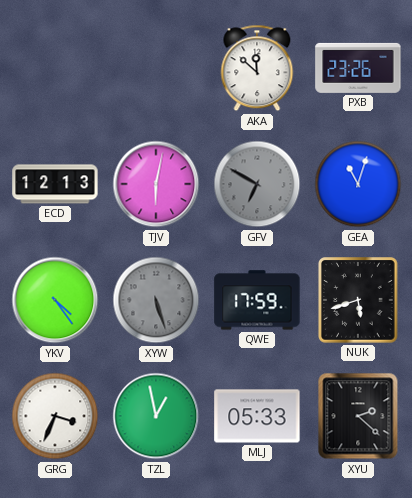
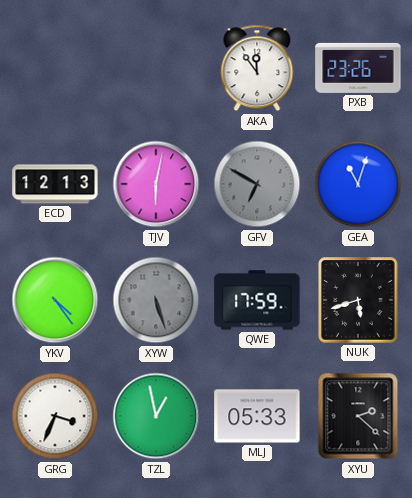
AKA: 11:52 -> 11:54 (257, 68)
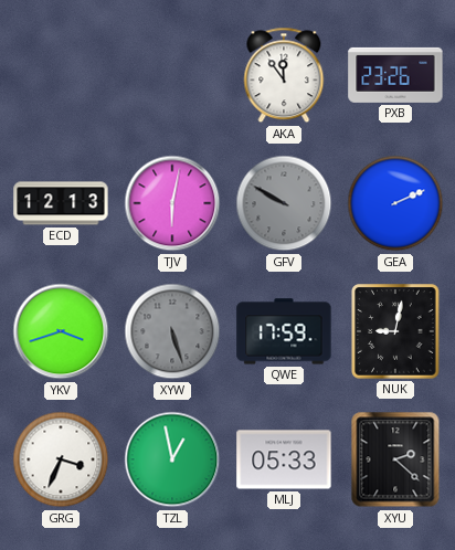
GFV: 6:50 -> 9:50 (284, 203)
GEA: 11:03 -> 2:11 (395, 203)
YKV: 4:24 -> 3:42 (61, 331)
NUK: 5:42 -> 9:02 (396, 331)
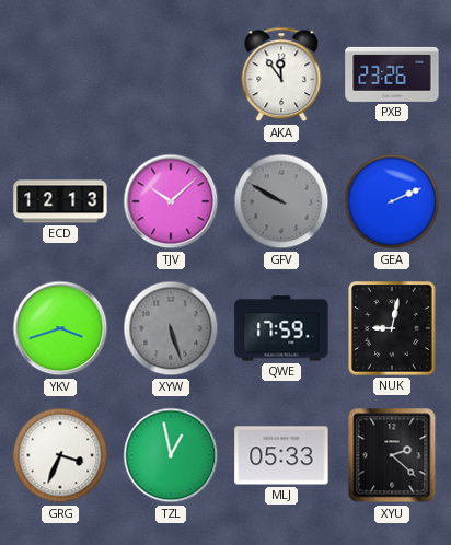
TJV: 6:02 -> 10:08 (171, 201)
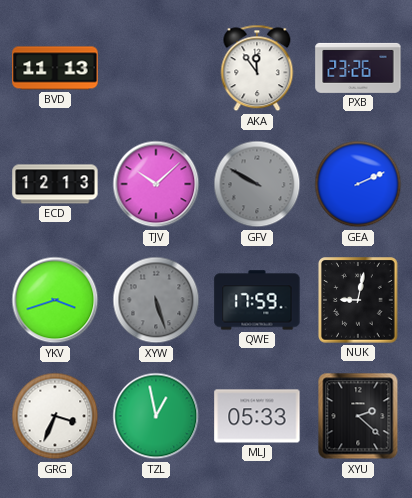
BVD: none -> 11:13 (55, 68)
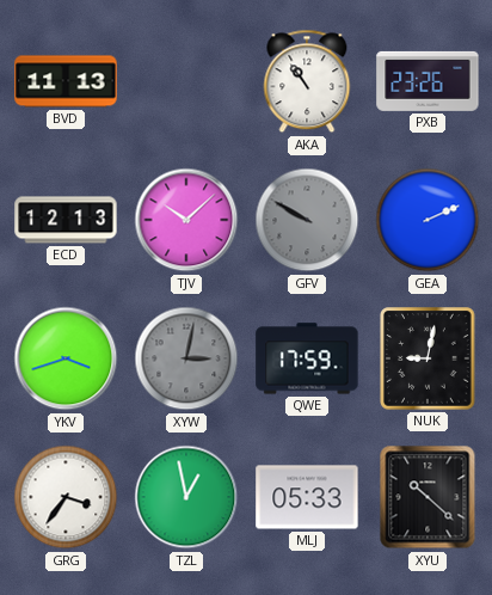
AKA: 11:54 -> 10:54 (307, 81)
XYW: 5:27 -> 3:02 (186, 358)
GRG: 3:34 -> 3:36 (66, 497)
XYU: 2:22 -> 10:22 (428, 497)
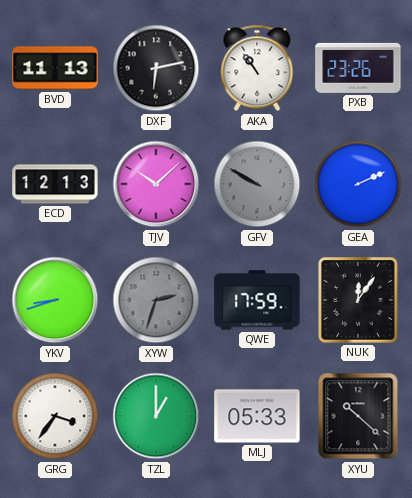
DXF: none -> 6:13 (156, 68)
YKV: 3:42 -> 8:42 (55, 300)
XYW: 3:02 -> 2:33 (156, 300)
NUK: 9:02 -> 12:06 (359, 300)
TZL: 12:58 -> 1:00 (156, 416)
